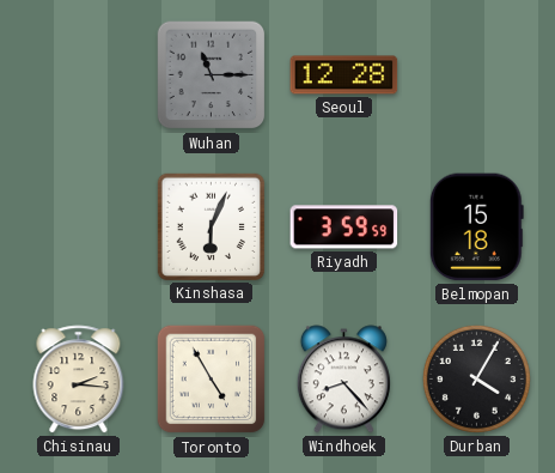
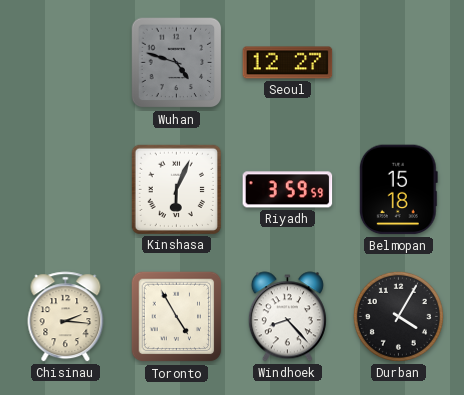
Wuhan: 11:15 -> 4:48 (177, 63)
Seoul: 12:28 -> 12:27 (288, 63)
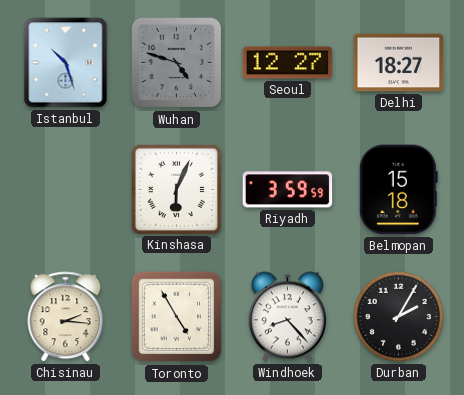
Istanbul: none -> 10:27 (66, 63)
Delhi: none -> 18:27 (399, 63)
Durban: 4:05 -> 2:05 (398, 316)
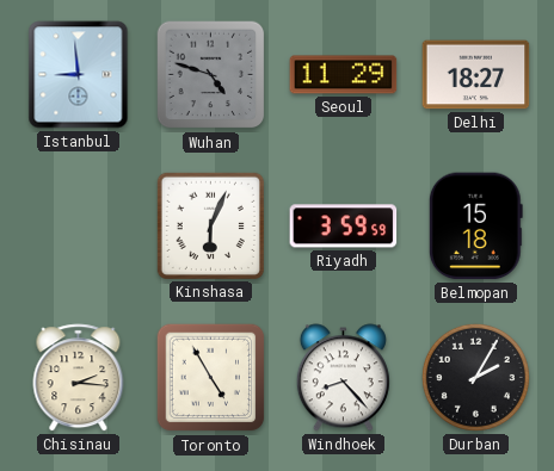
Istanbul: 10:27 -> 8:59 (79, 75)
Seoul: 12:27 -> 11:29 (344, 75)
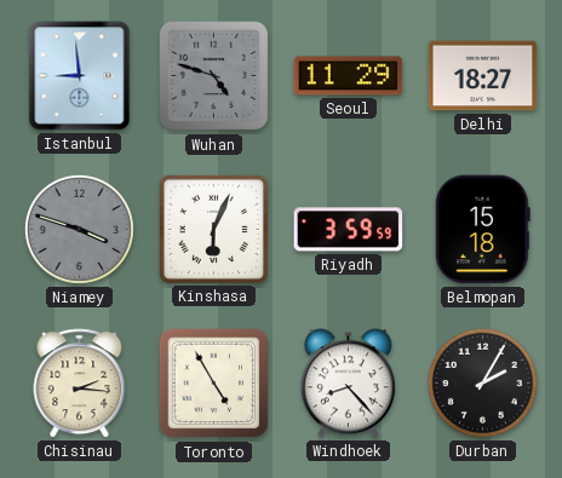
Niamey: none -> 3:48 (79, 229)
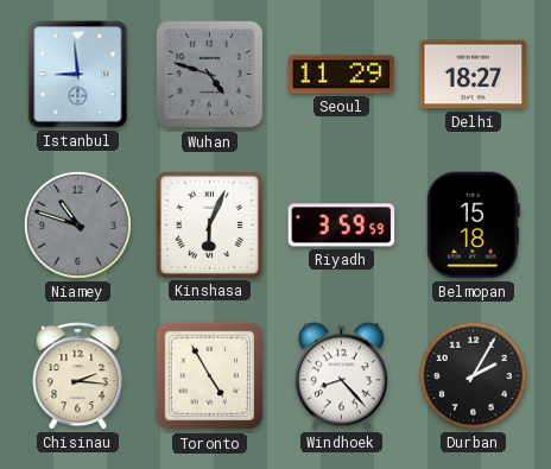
Niamey: 3:48 -> 10:48 (77, 224)
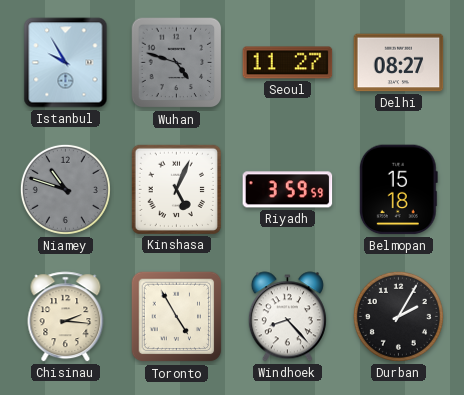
Istanbul: 8:59 -> 9:55 (66, 63)
Seoul: 11:29 -> 11:27 (288, 63)
Delhi: 18:27 -> 08:27 (399, 63)
Kinshasa: 6:04 -> 5:04 (176, 189)
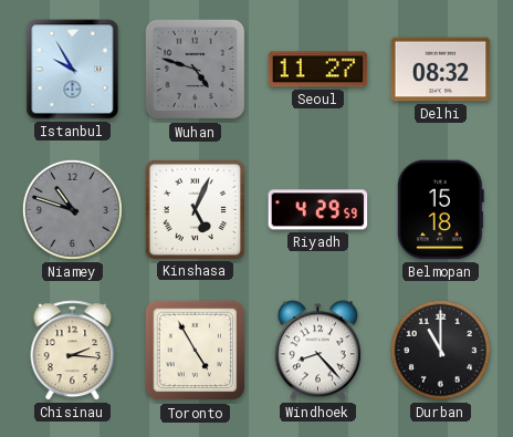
Delhi: 08:27 -> 08:32 (441, 70)
Riyadh: 3:59 -> 4:29 (318, 210)
Durban: 2:05 -> 11:00 (440, 350)
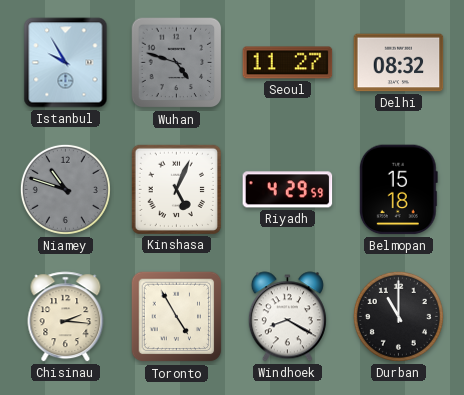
Windhoek: 8:23 -> 8:20 (287, 317)
